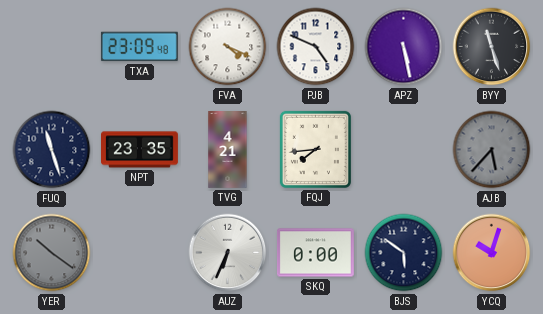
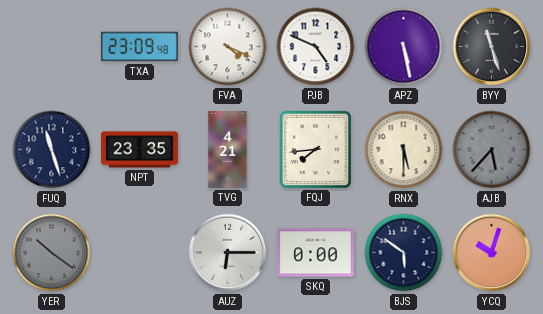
RNX: none -> 5:30 (404, 150)
AUZ: 6:34 -> 6:15 (228, 253)
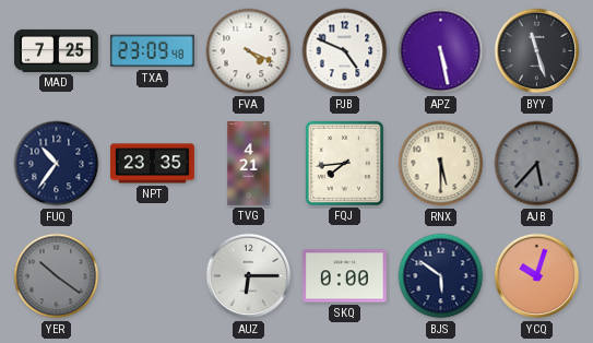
MAD: none -> 7:25 (57, 50)
FUQ: 11:27 -> 10:36 (57, 164)
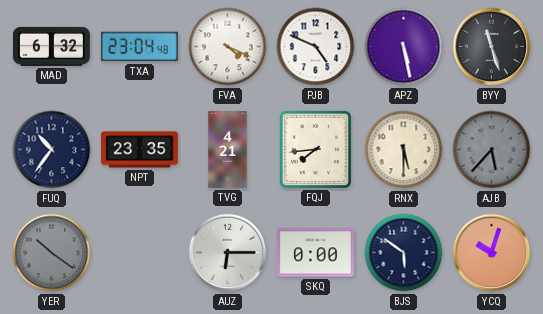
MAD: 7:25 -> 6:32 (52, 46)
TXA: 23:09 -> 23:04 (139, 47)
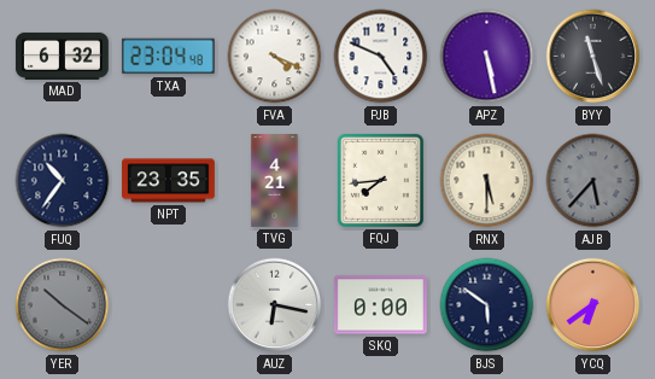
AUZ: 6:15 -> 6:17 (275, 305)
YCQ: 10:03 -> 6:39 (593, 305)
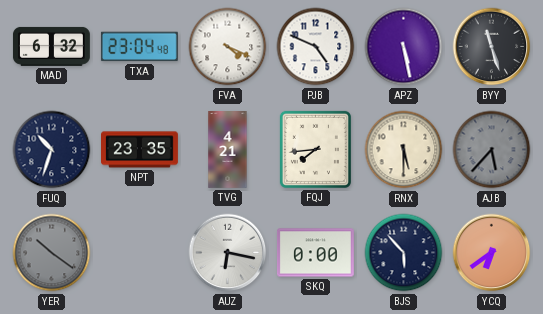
FUQ: 10:36 -> 10:33 (52, 150)
BJS: 5:51 -> 5:53 (404, 253)
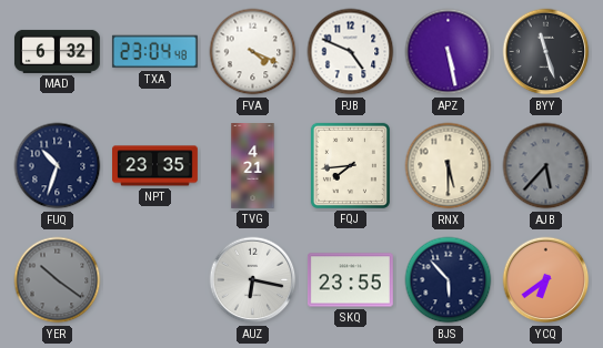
SKQ: 0:00 -> 23:55 (351, 280)
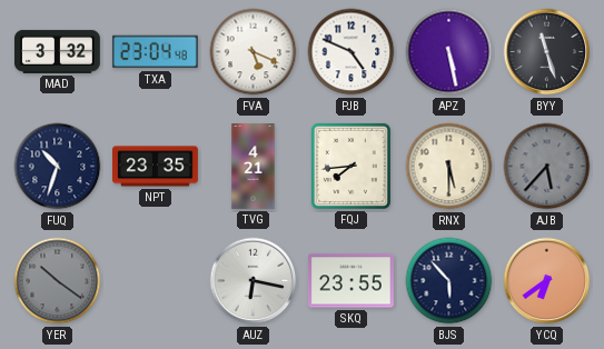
MAD: 6:32 -> 3:32 (58, 51)
FVA: 4:19 -> 5:19 (254, 52)
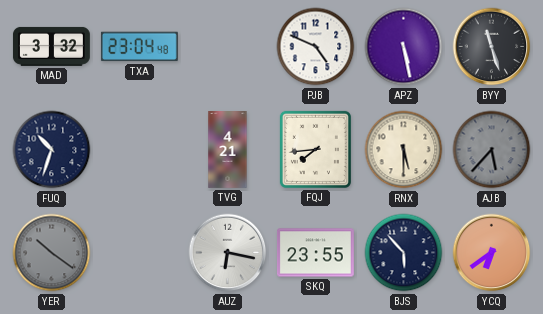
FVA: 5:19 -> none (254, 52)
NPT: 23:35 -> none (156, 167)
